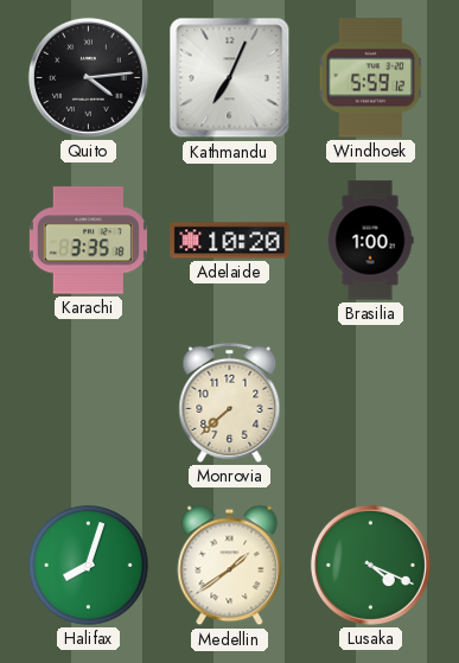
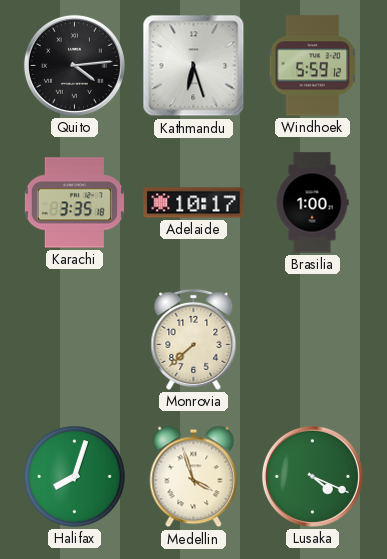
Kathmandu: 7:04 -> 6:27 (194, 66)
Adelaide: 10:20 -> 10:17 (194, 203)
Medellin: 1:39 -> 3:57 (194, 477)
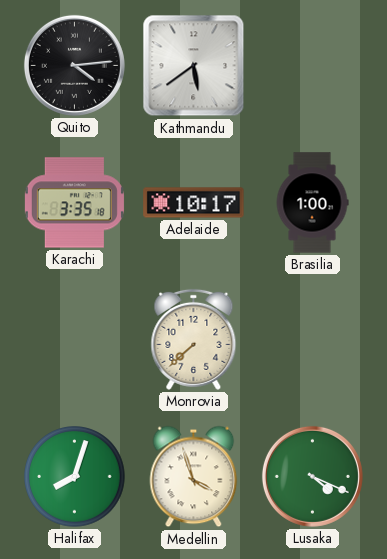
Kathmandu: 6:27 -> 5:39 (194, 66)
Windhoek: 5:59 -> none (313, 66)
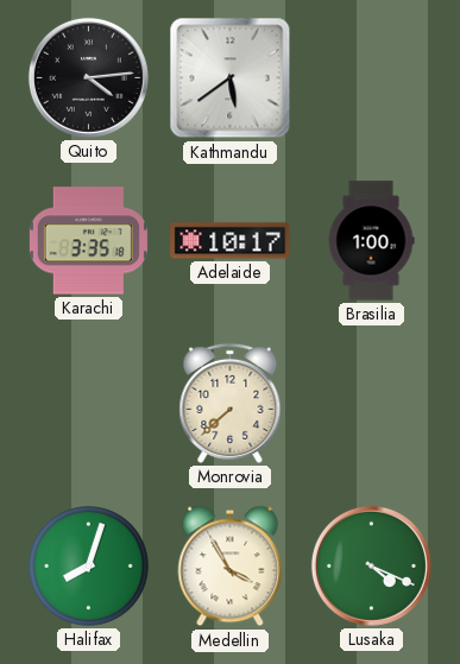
Medellin: 3:57 -> 3:55 (231, 567)
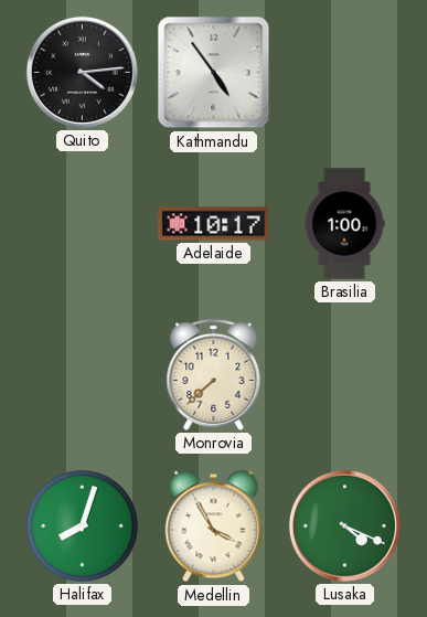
Kathmandu: 5:39 -> 4:54 (214, 73)
Karachi: 3:35 -> none (88, 241)
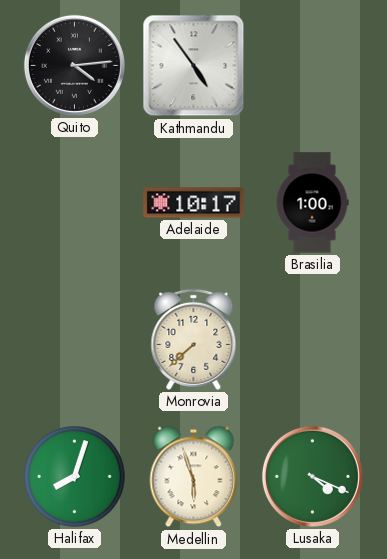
Medellin: 3:55 -> 5:57 (194, 477)
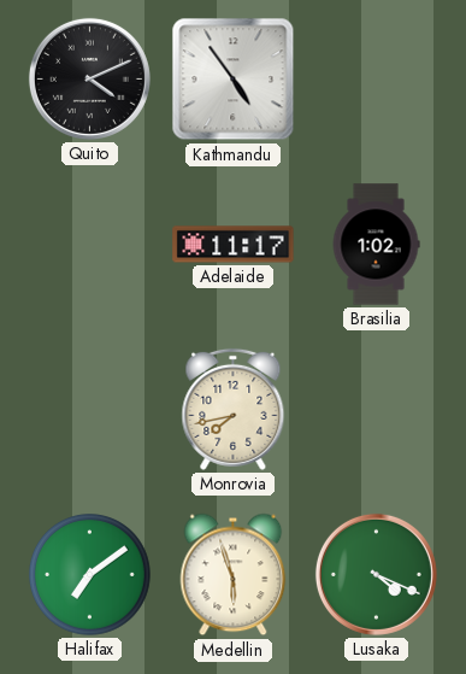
Quito: 4:14 -> 4:11 (89, 78)
Adelaide: 10:17 -> 11:17 (234, 245)
Brasilia: 1:00 -> 1:02 (376, 245)
Monrovia: 7:38 -> 7:43 (234, 409)
Halifax: 8:03 -> 7:09 (90, 575)
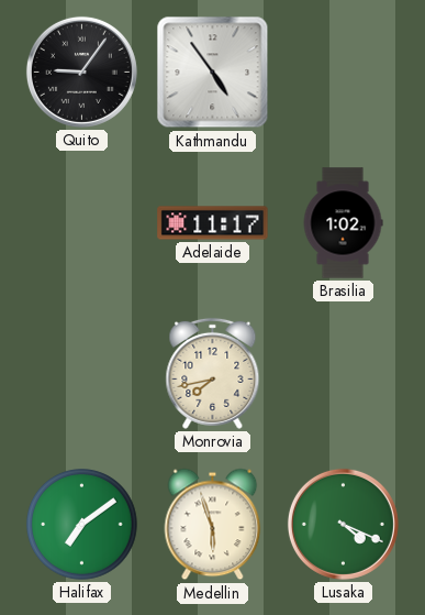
Quito: 4:11 -> 9:06 (81, 72)
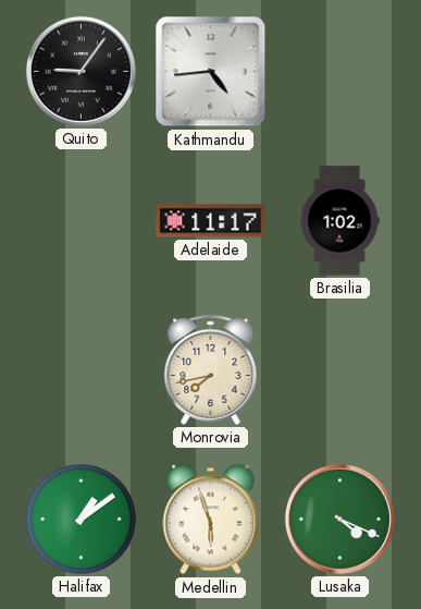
Kathmandu: 4:54 -> 4:44 (211, 72)
Halifax: 7:09 -> 1:09 (82, 520)
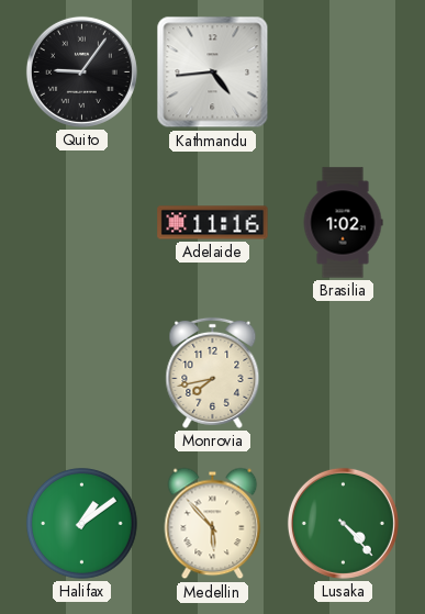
Adelaide: 11:17 -> 11:16 (213, 223)
Medellin: 5:57 -> 5:53 (213, 524)
Lusaka: 4:19 -> 4:23 (343, 523)
